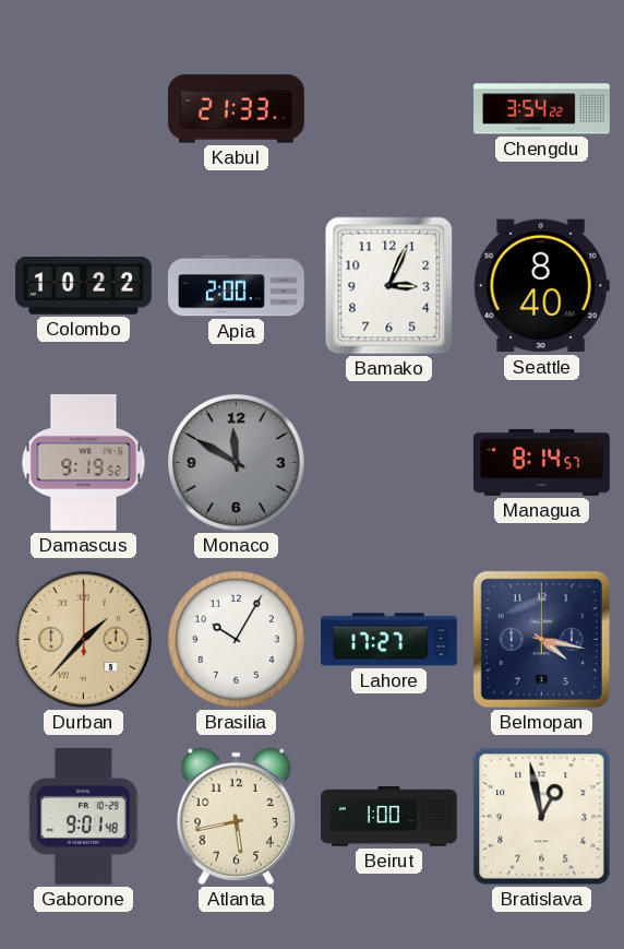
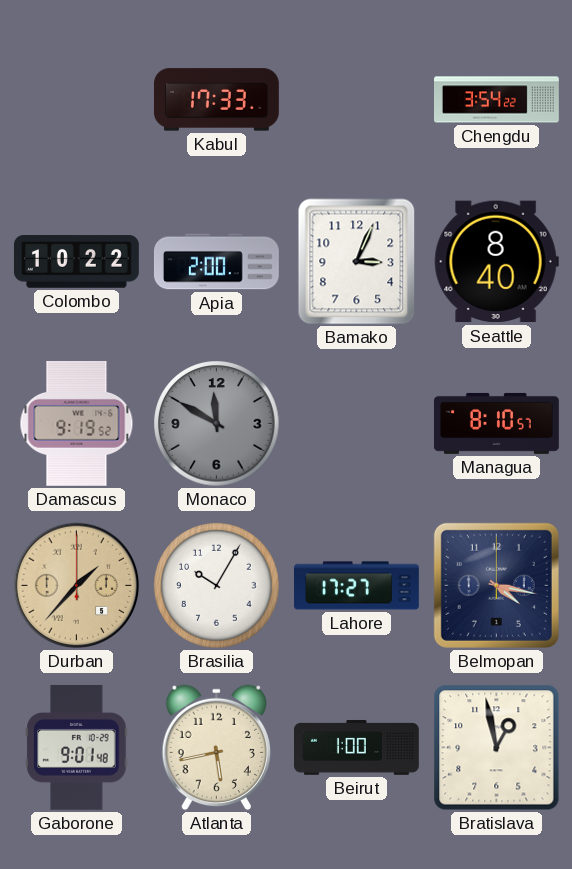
Kabul: 21:33 -> 17:33 (216, 100)
Managua: 8:14 -> 8:10 (496, 423)
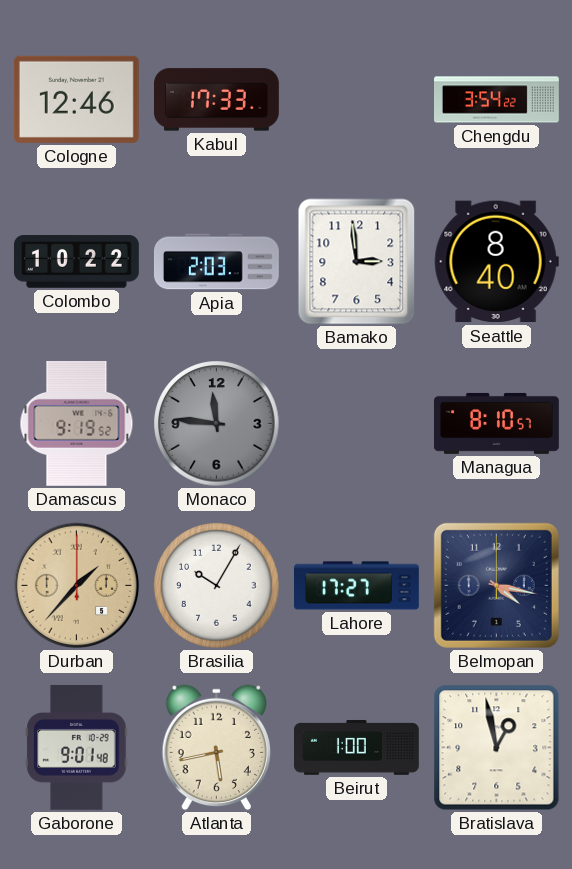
Cologne: none -> 12:46 (76, 99)
Apia: 2:00 -> 2:03 (216, 262)
Bamako: 3:04 -> 2:59 (357, 262)
Monaco: 11:50 -> 11:46 (217, 424)
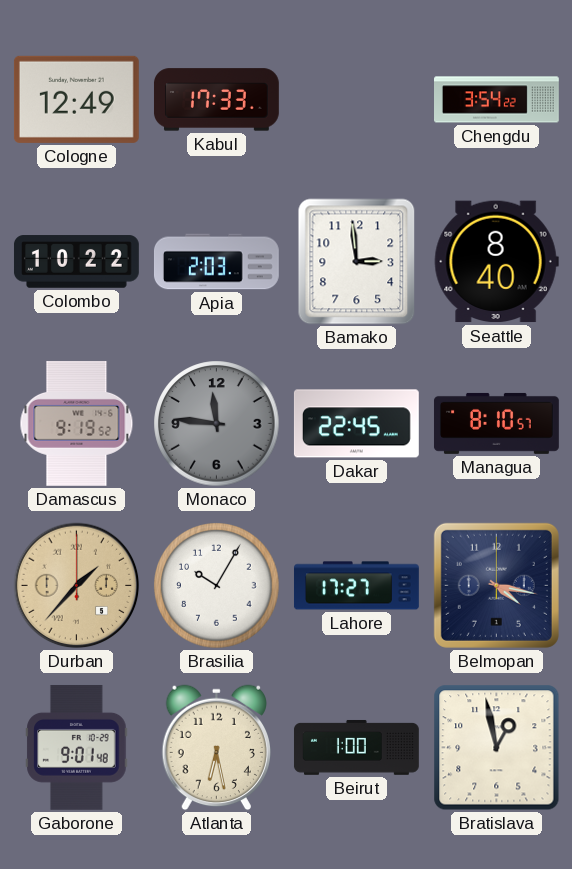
Cologne: 12:46 -> 12:49 (76, 99)
Dakar: none -> 22:45 (356, 424)
Atlanta: 5:43 -> 6:28 (216, 748)
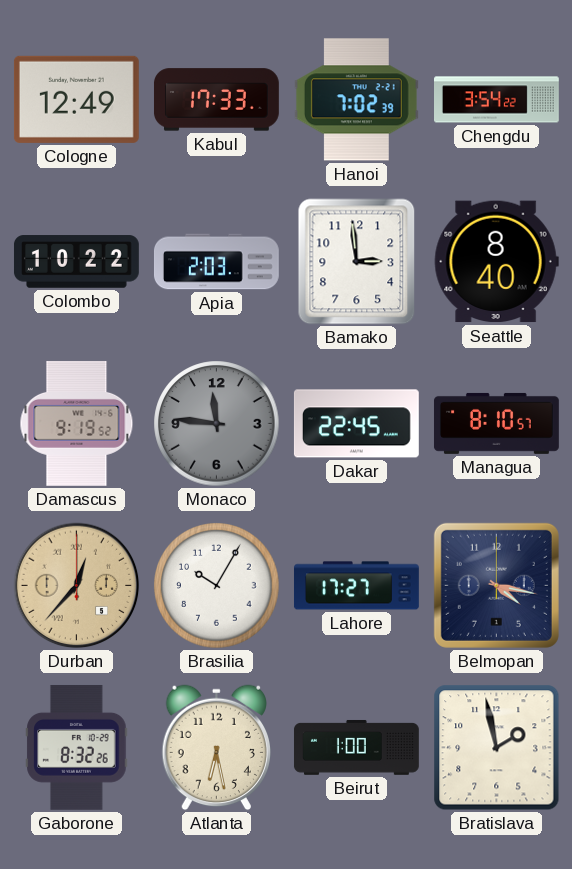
Hanoi: none -> 7:02 (356, 100)
Durban: 1:37 -> 12:37 (77, 586)
Gaborone: 9:01 -> 8:32 (77, 747)
Bratislava: 12:58 -> 1:58 (497, 748)
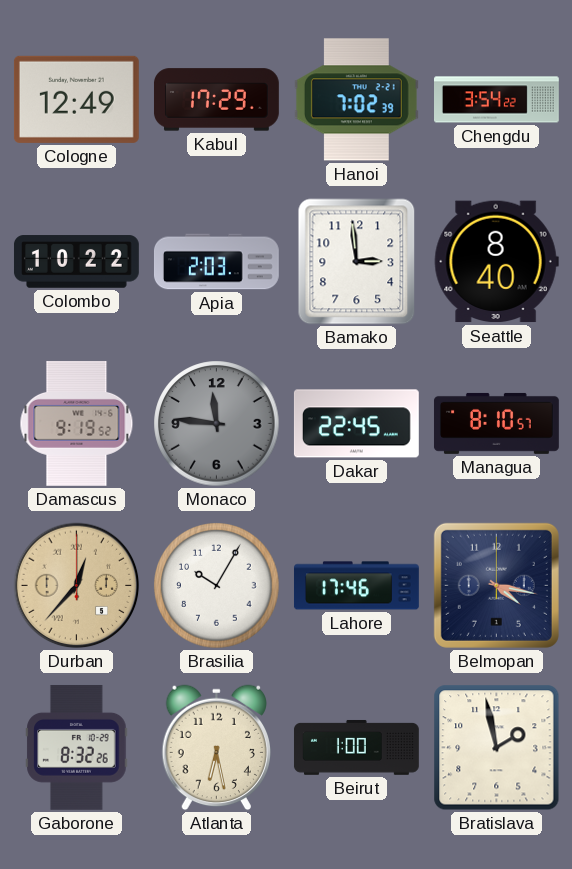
Kabul: 17:33 -> 17:29 (216, 100)
Lahore: 17:27 -> 17:46 (356, 586)
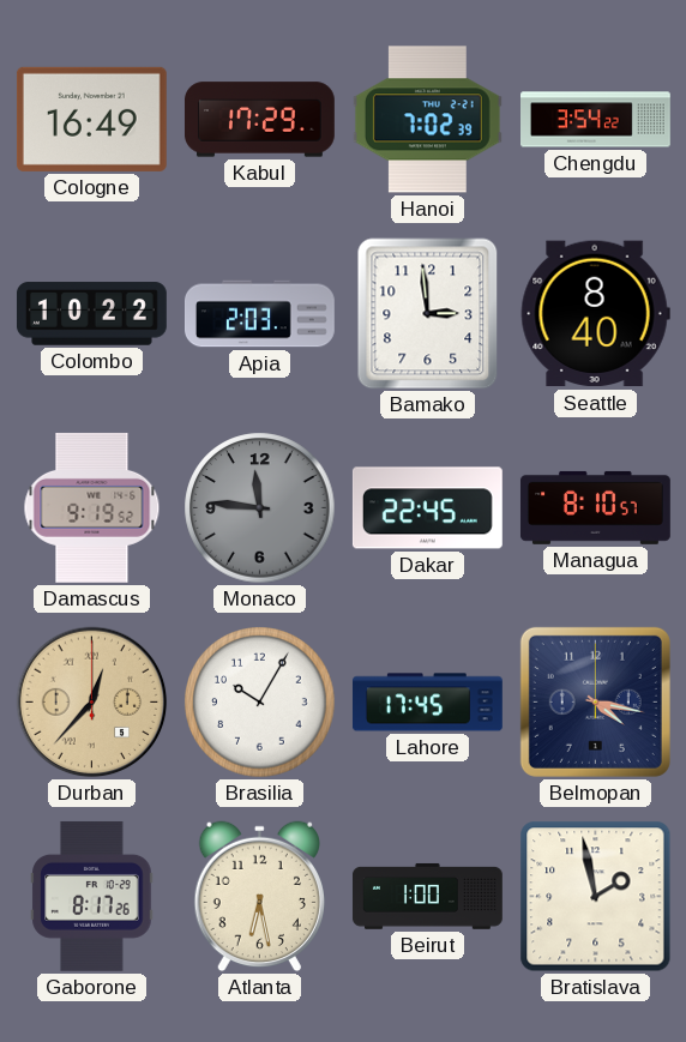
Cologne: 12:49 -> 16:49 (91, 119)
Lahore: 17:46 -> 17:45 (427, 703)
Gaborone: 8:32 -> 8:17 (92, 896)
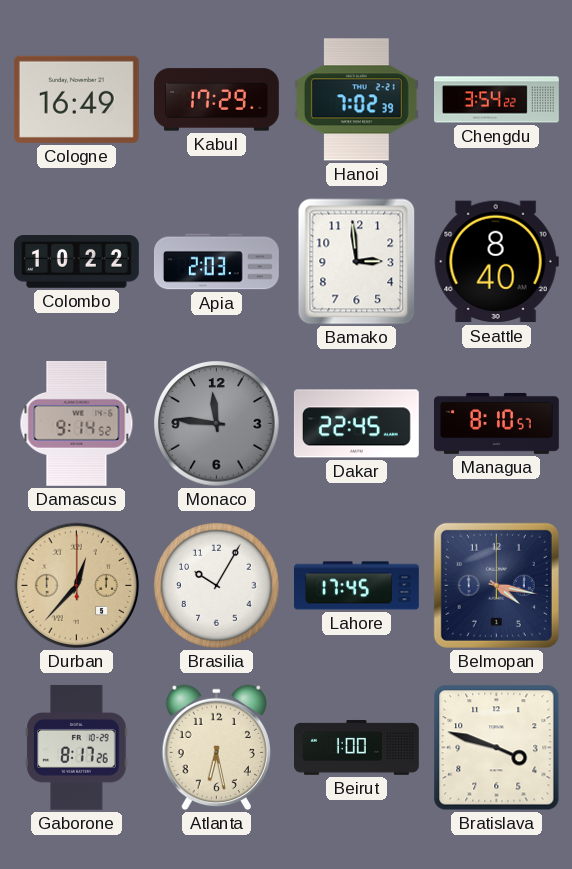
Damascus: 9:19 -> 9:14 (77, 423)
Bratislava: 1:58 -> 3:48 (497, 748)
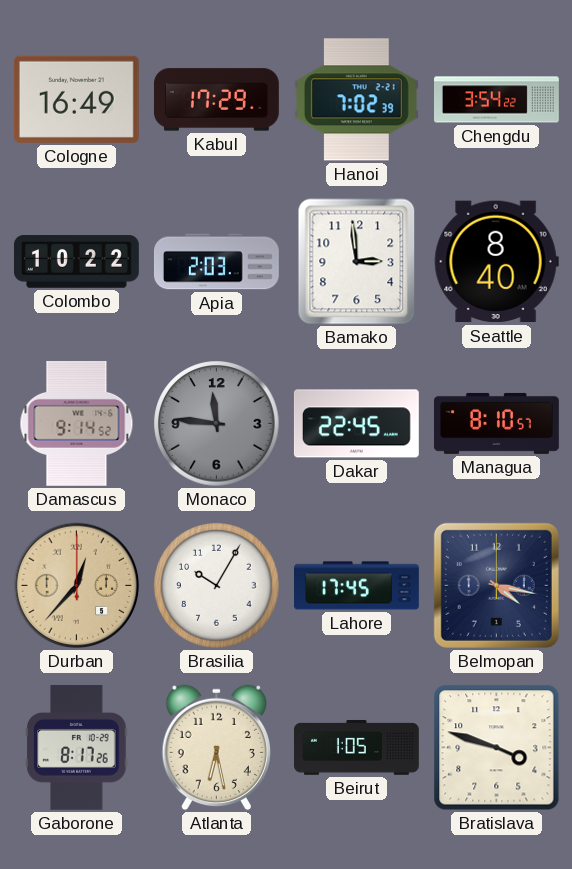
Beirut: 1:00 -> 1:05 (357, 748)
